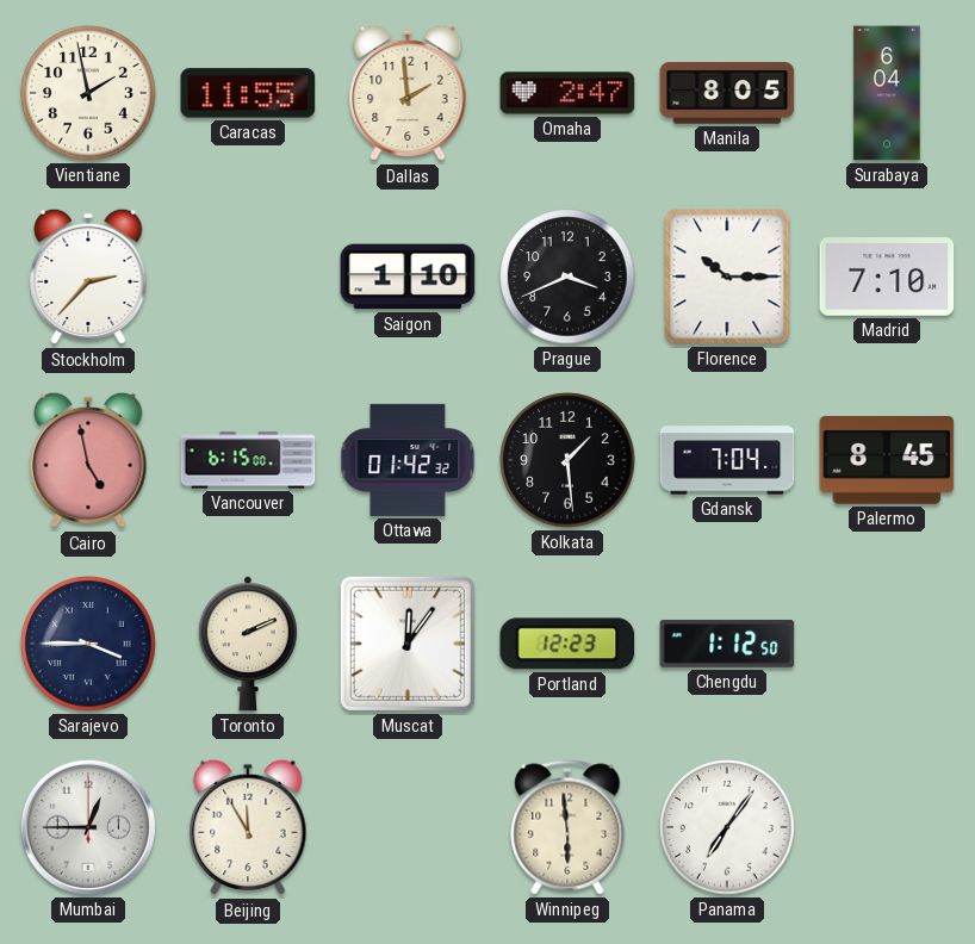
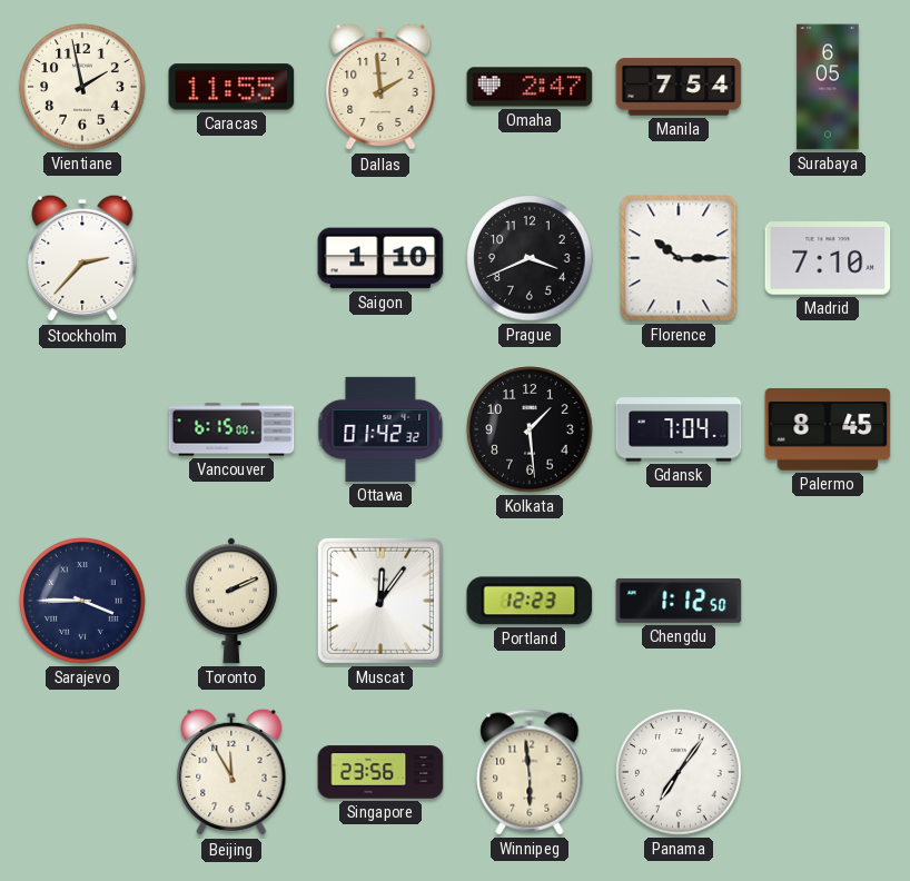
Manila: 8:05 -> 7:54 (679, 87)
Surabaya: 6:04 -> 6:05 (828, 87)
Cairo: 4:58 -> none (88, 460)
Mumbai: 12:45 -> none (88, 827)
Singapore: none -> 23:56 (380, 772)
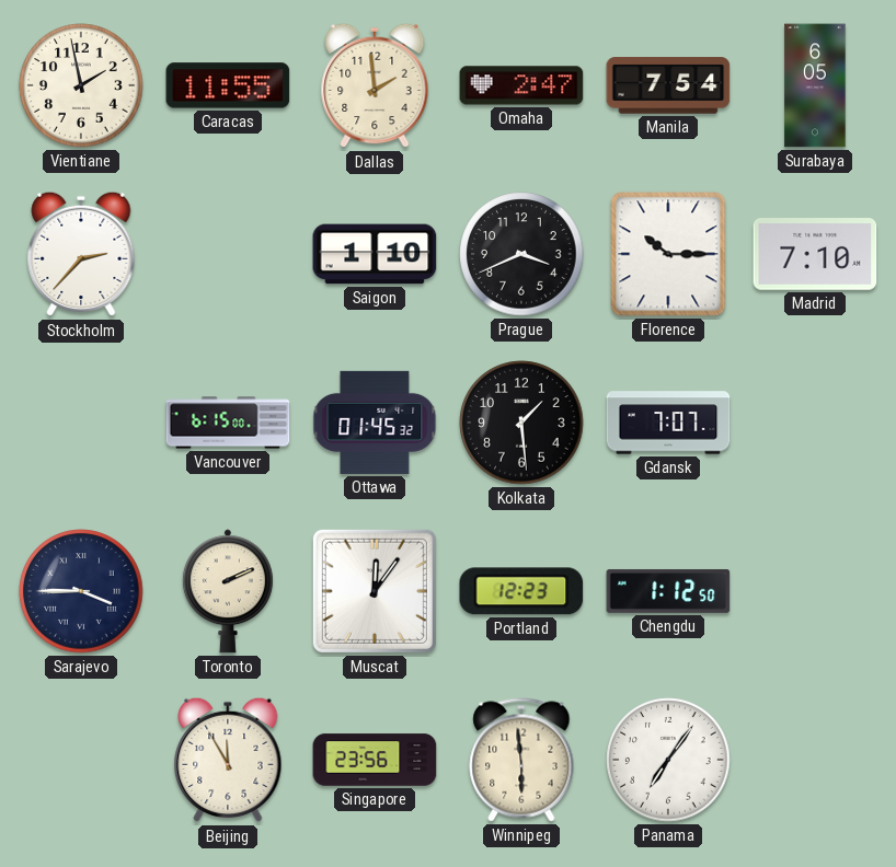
Ottawa: 01:42 -> 01:45 (375, 423)
Gdansk: 7:04 -> 7:07 (668, 423)
Palermo: 8:45 -> none (828, 429)
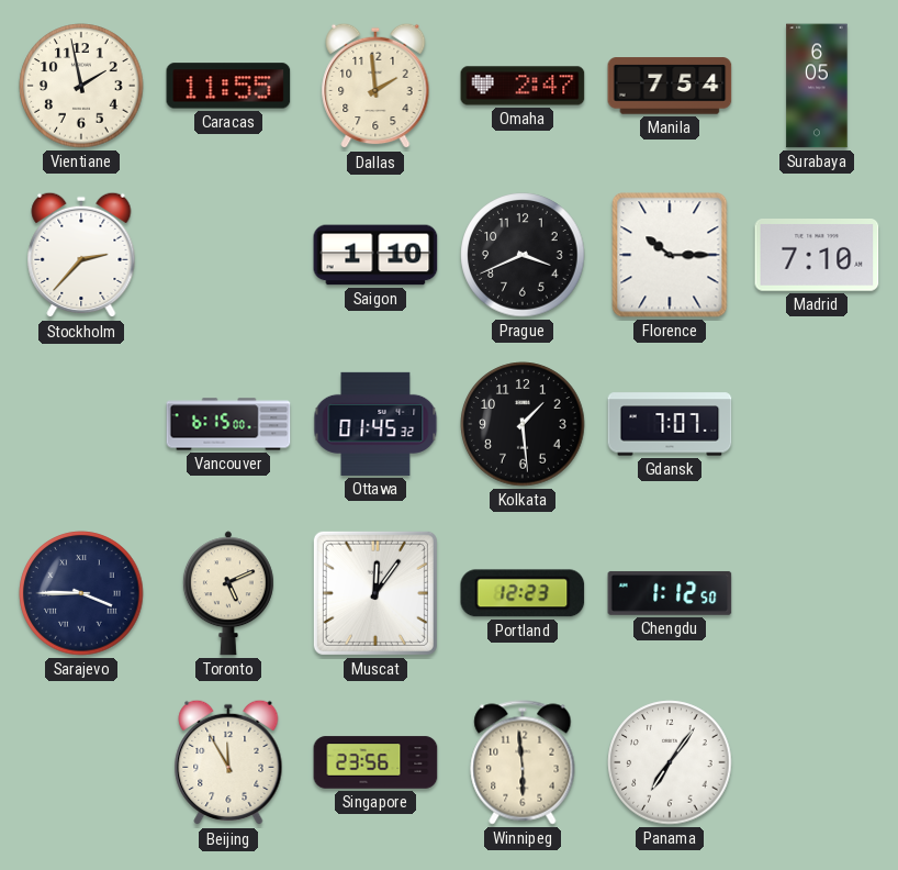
Toronto: 2:11 -> 5:11 (228, 593)
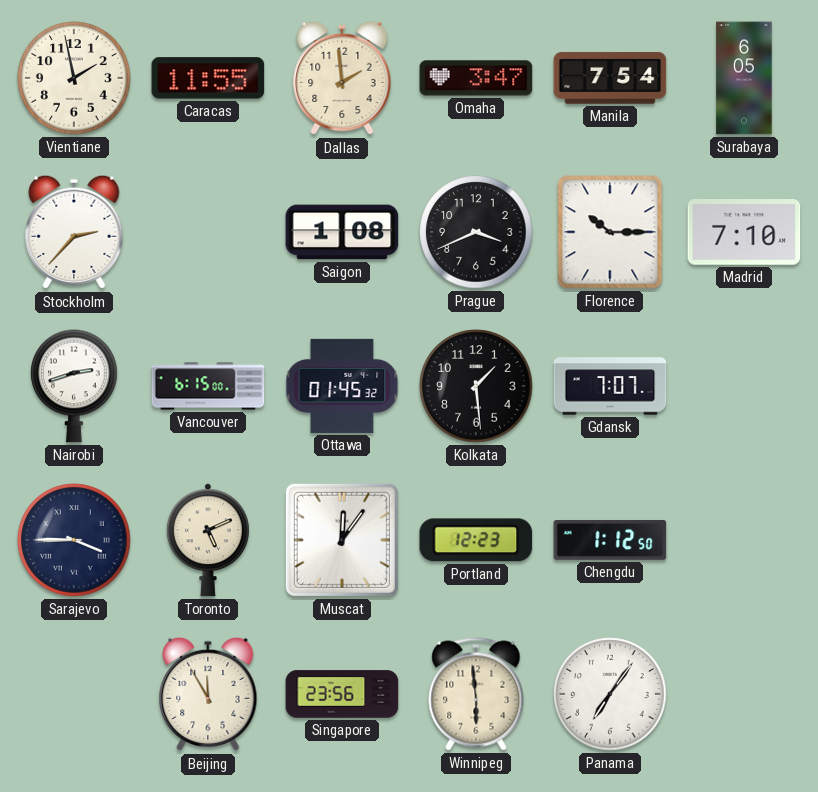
Omaha: 2:47 -> 3:47 (476, 78)
Saigon: 1:10 -> 1:08 (342, 232)
Nairobi: none -> 2:42 (74, 386)
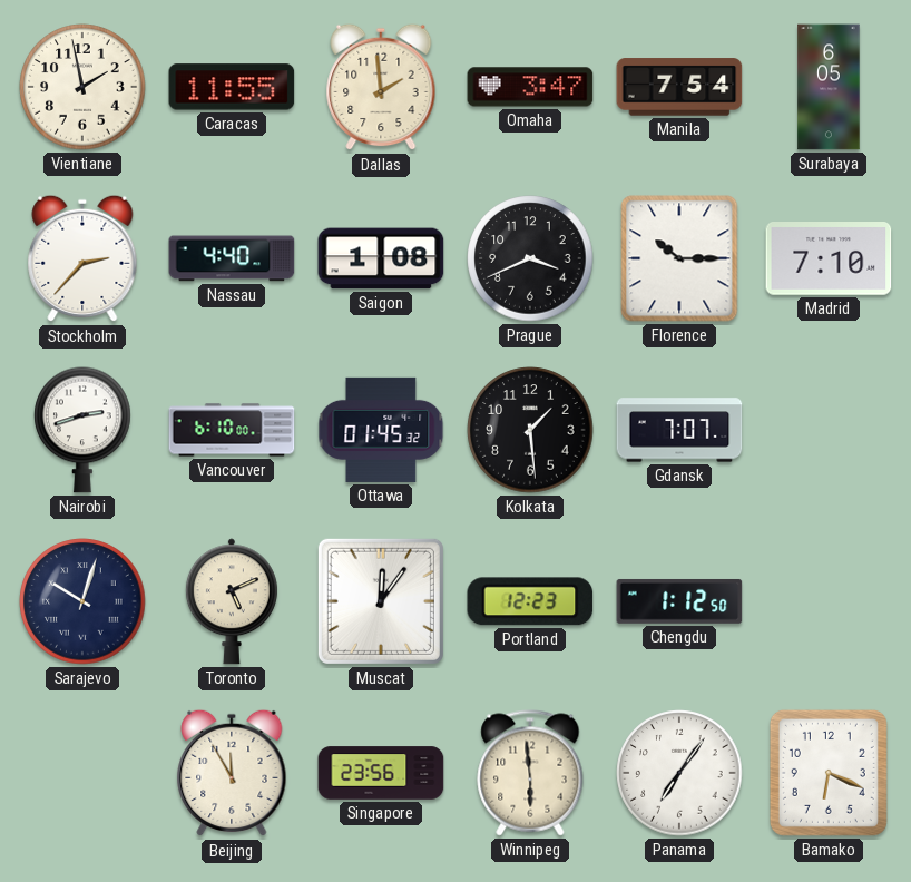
Nassau: none -> 4:40 (232, 258)
Vancouver: 6:15 -> 6:10 (232, 430)
Sarajevo: 3:45 -> 10:03 (82, 601)
Bamako: none -> 6:19 (829, 773)
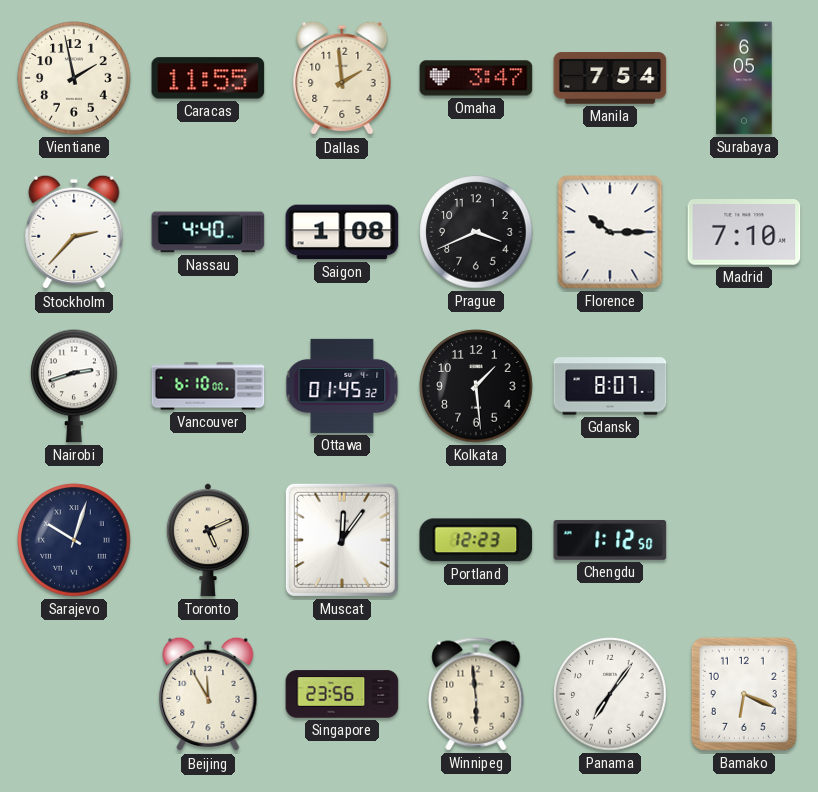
Gdansk: 7:07 -> 8:07 (610, 386)
